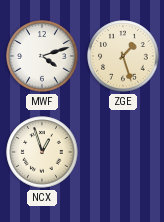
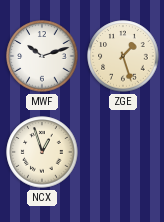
MWF: 4:12 -> 10:12 (42, 56)
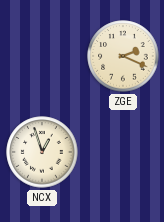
MWF: 10:12 -> none (42, 56)
ZGE: 1:27 -> 2:19 (123, 56)
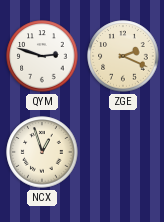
QYM: none -> 2:48 (42, 56)
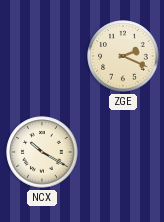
QYM: 2:48 -> none (42, 56)
NCX: 12:57 -> 10:20 (42, 152)
